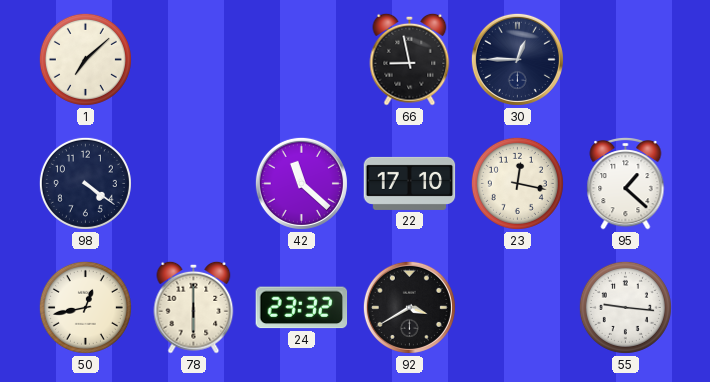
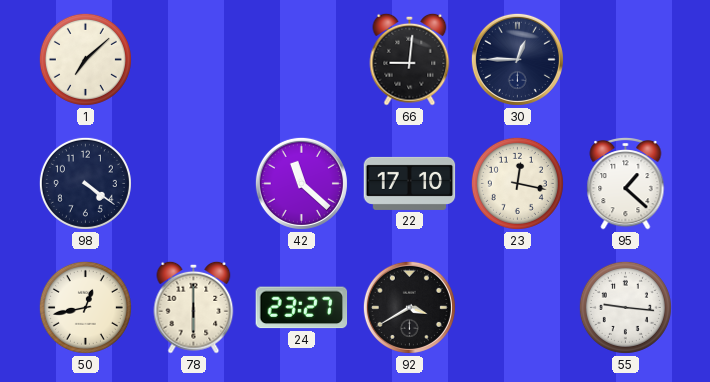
66: 8:58 -> 9:01 (410, 59)
24: 23:32 -> 23:27 (302, 308)
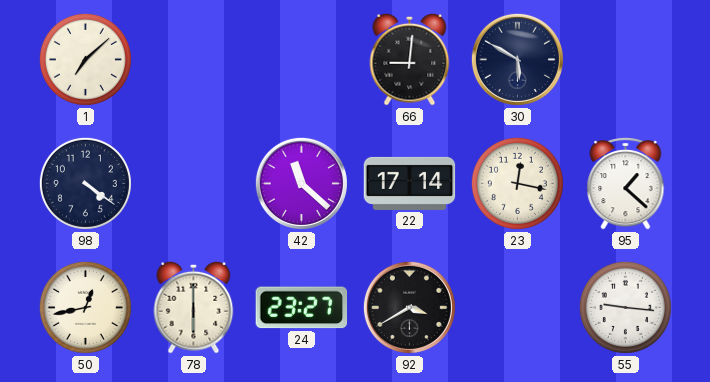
30: 12:45 -> 5:50 (517, 59)
22: 17:10 -> 17:14 (410, 183)
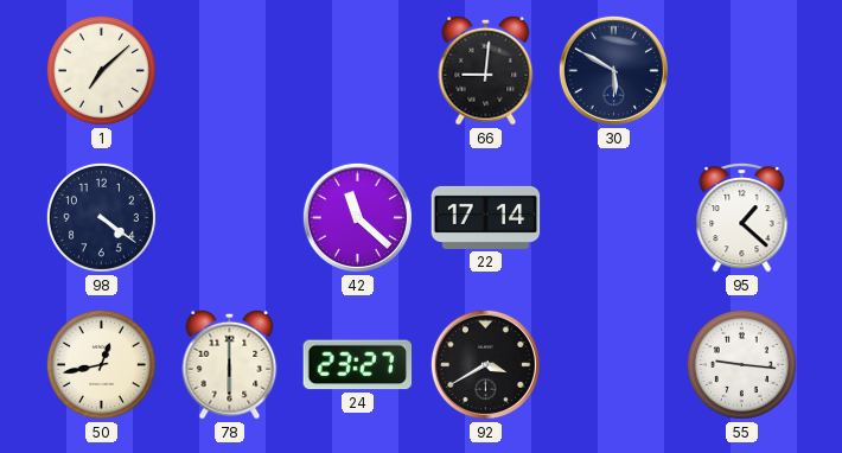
23: 12:17 -> none (517, 183)
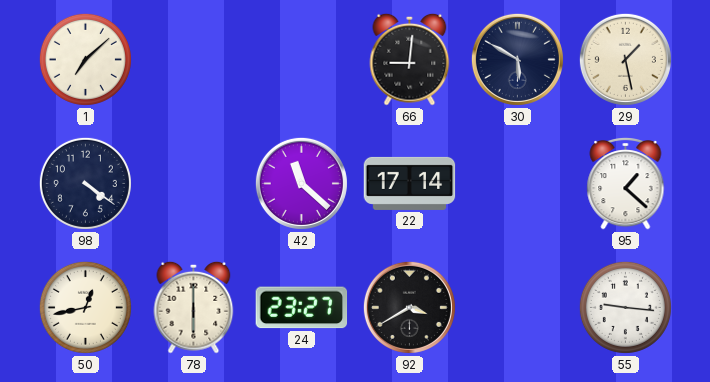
29: none -> 1:28 (625, 59)
